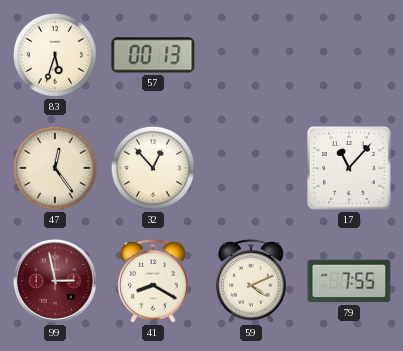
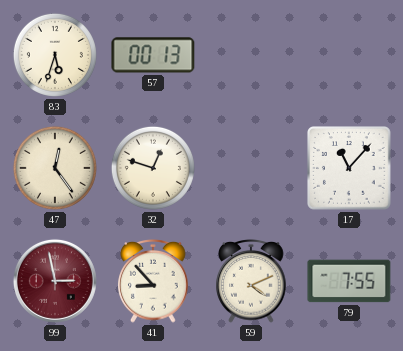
32: 12:53 -> 12:48 (153, 168)
41: 8:20 -> 8:53 (153, 282)
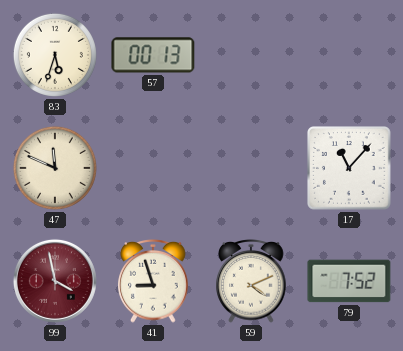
47: 12:24 -> 11:49 (55, 168)
32: 12:48 -> none (153, 168)
99: 2:58 -> 3:58 (55, 281)
41: 8:53 -> 8:57 (153, 282)
79: 7:55 -> 7:52 (349, 281)
